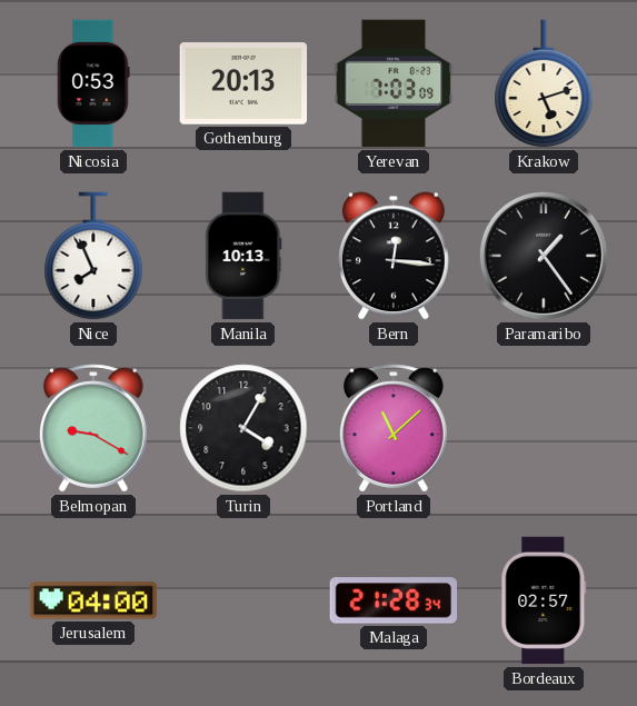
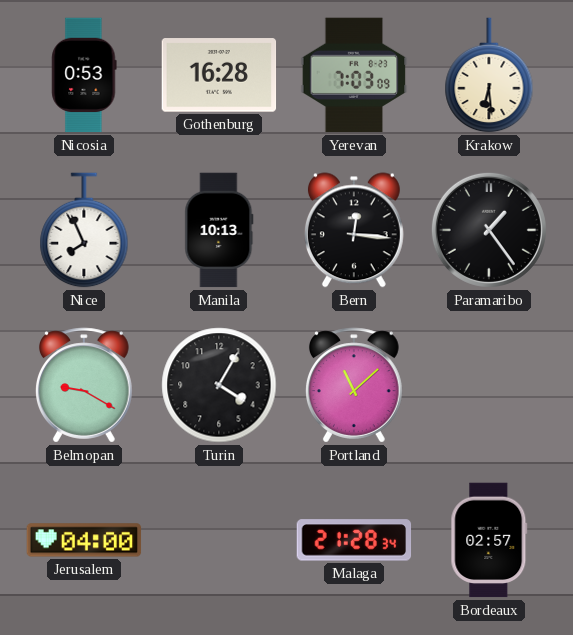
Gothenburg: 20:13 -> 16:28 (219, 75)
Krakow: 5:12 -> 6:29 (489, 75)
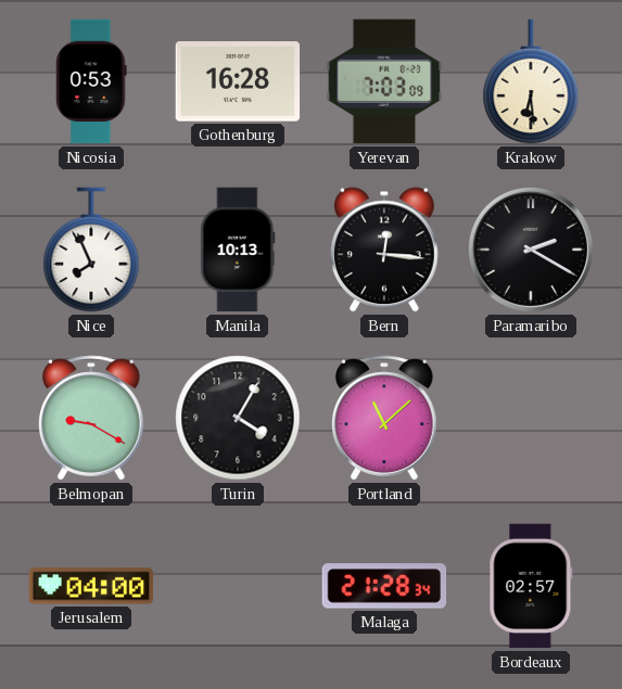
Paramaribo: 1:24 -> 2:20 (531, 250)
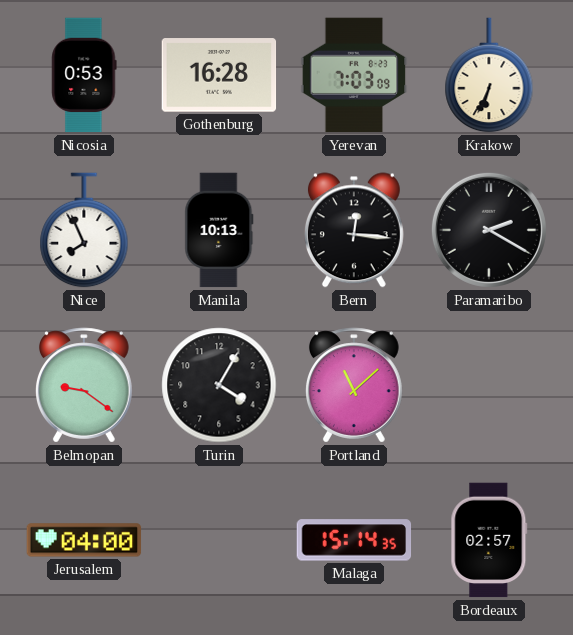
Krakow: 6:29 -> 6:34 (489, 75)
Belmopan: 9:20 -> 9:21 (84, 385)
Malaga: 21:28 -> 15:14 (354, 540)
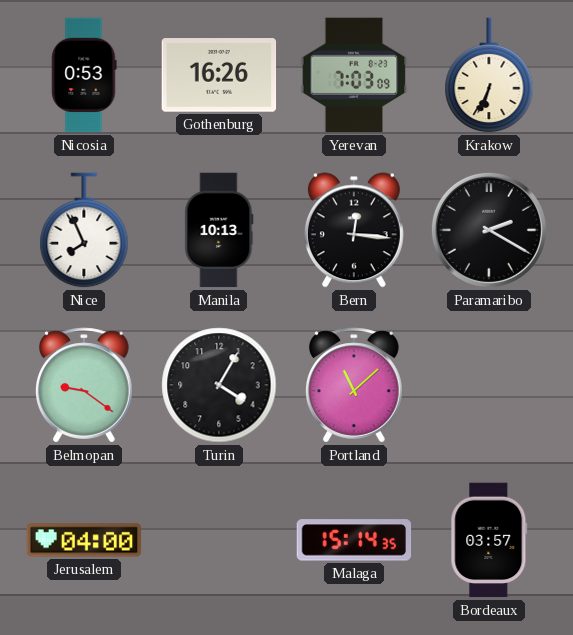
Gothenburg: 16:28 -> 16:26 (219, 75)
Bordeaux: 02:57 -> 03:57 (489, 540)
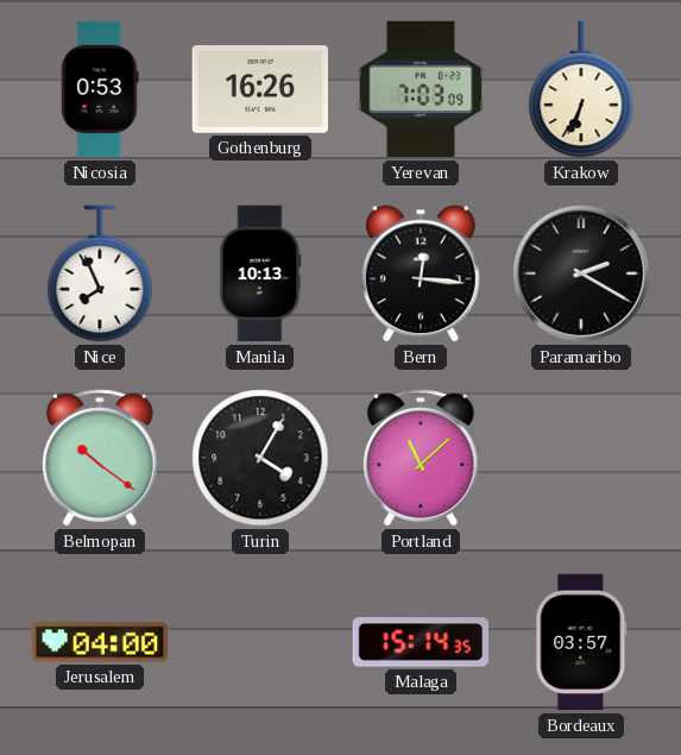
Belmopan: 9:21 -> 10:21 (100, 458)
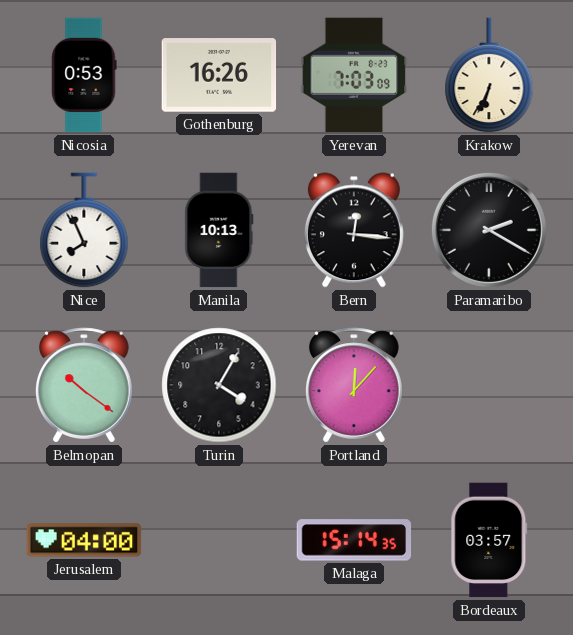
Portland: 11:08 -> 12:07 (354, 385)
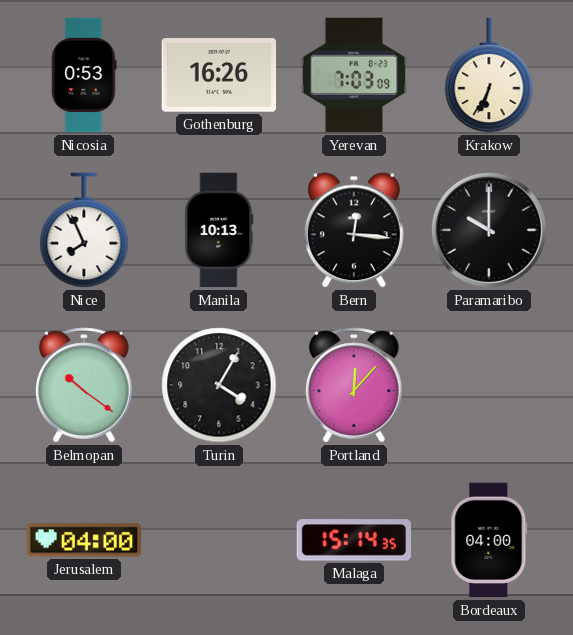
Paramaribo: 2:20 -> 10:00 (489, 230)
Bordeaux: 03:57 -> 04:00 (489, 540)
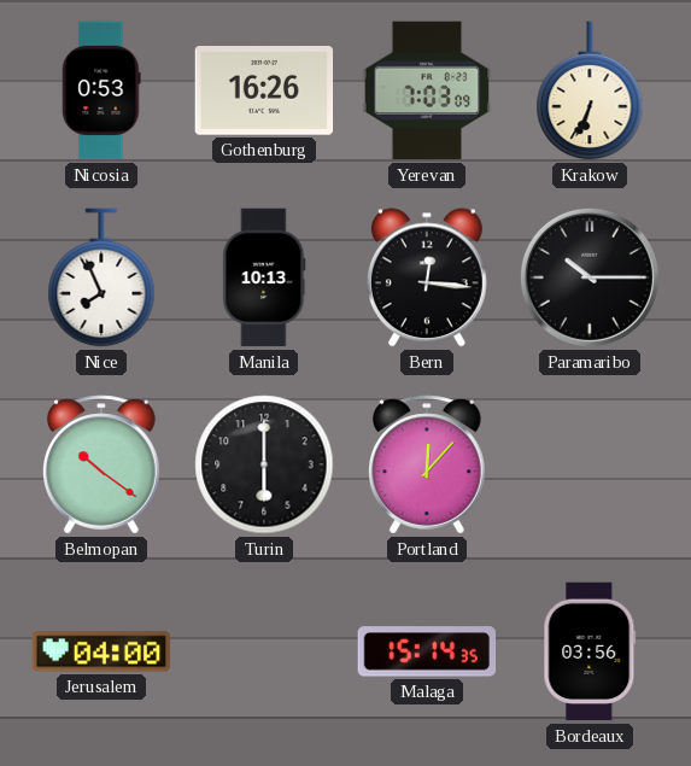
Paramaribo: 10:00 -> 10:15 (590, 277)
Turin: 4:05 -> 6:00 (264, 464)
Bordeaux: 04:00 -> 03:56 (590, 651)
